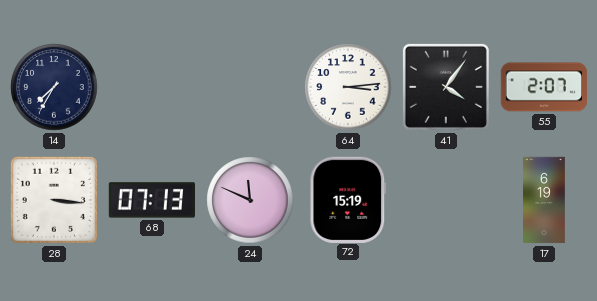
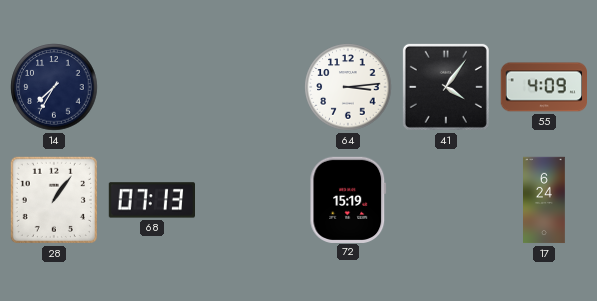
55: 2:07 -> 4:09 (543, 87)
28: 3:16 -> 1:06 (54, 200)
24: 11:49 -> none (250, 200)
17: 6:19 -> 6:24 (545, 200)
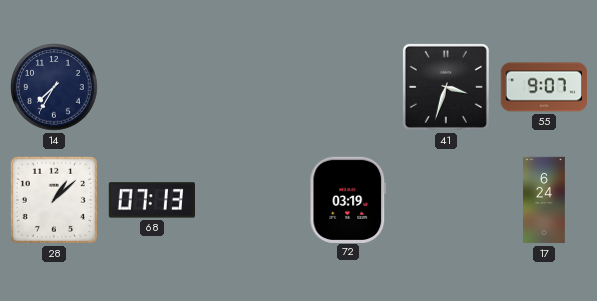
64: 3:14 -> none (348, 87)
41: 4:06 -> 3:33 (446, 87)
55: 4:09 -> 9:07 (543, 87)
28: 1:06 -> 1:08 (54, 200)
72: 15:19 -> 03:19 (348, 199)
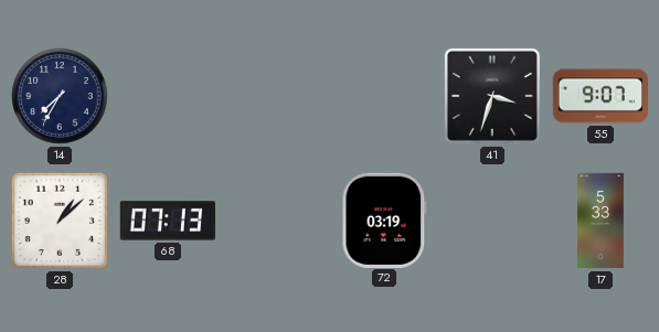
17: 6:24 -> 5:33 (602, 221)
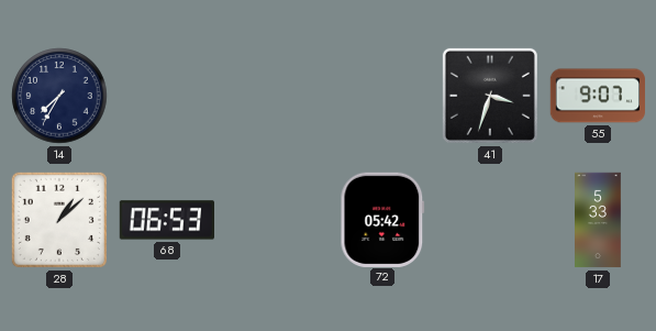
68: 07:13 -> 06:53 (166, 220)
72: 03:19 -> 05:42 (382, 219)
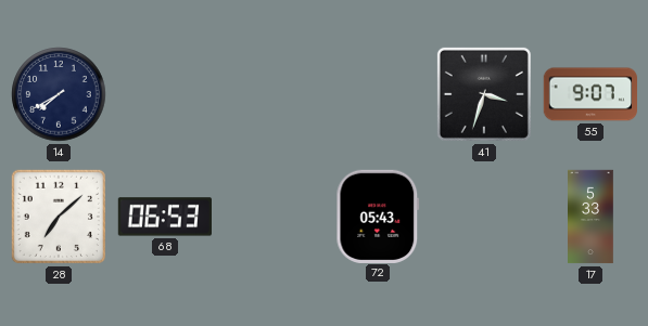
14: 7:35 -> 7:40 (59, 94)
28: 1:08 -> 7:08 (59, 217)
72: 05:42 -> 05:43 (378, 216)
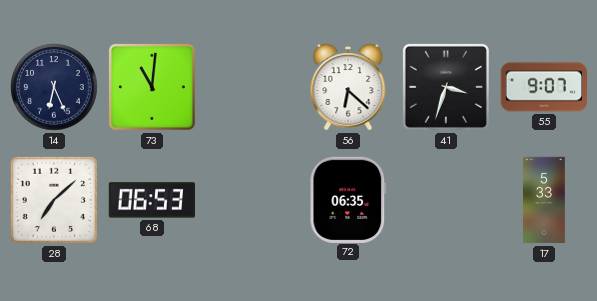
14: 7:40 -> 6:26 (54, 87)
73: none -> 11:01 (152, 87)
56: none -> 6:22 (348, 88)
72: 05:43 -> 06:35 (348, 199)
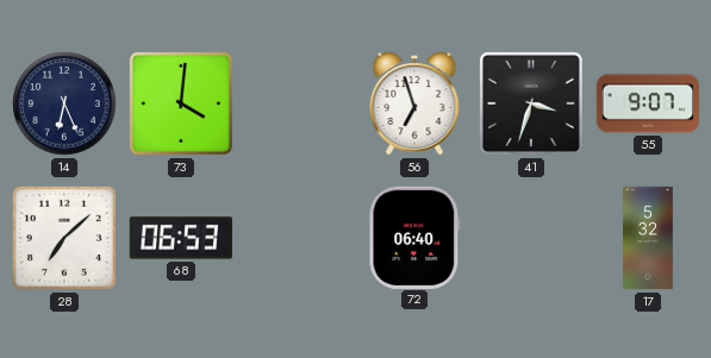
73: 11:01 -> 4:01 (181, 103)
56: 6:22 -> 6:57 (414, 105)
72: 06:35 -> 06:40 (414, 237)
17: 5:33 -> 5:32 (649, 238)
